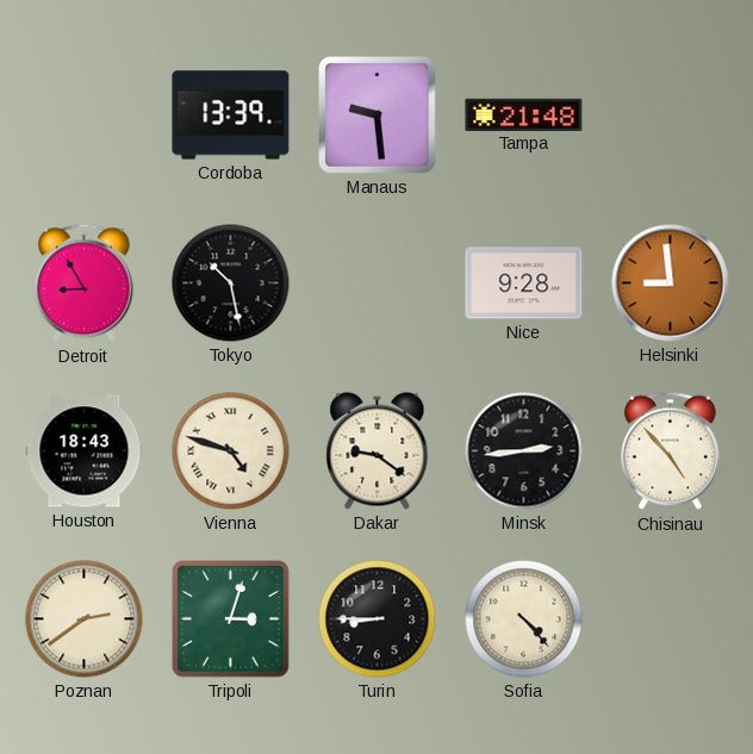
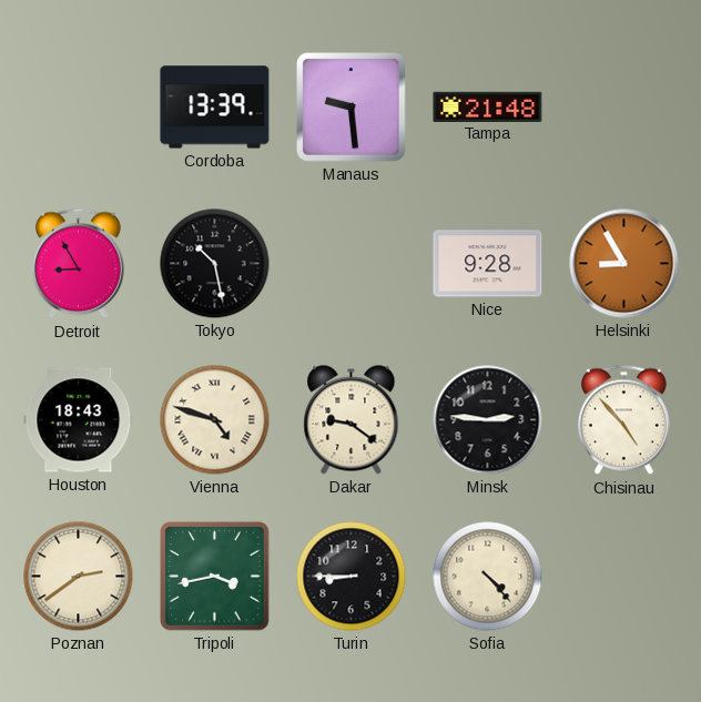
Helsinki: 8:59 -> 8:55 (624, 264)
Minsk: 2:44 -> 2:46 (488, 420)
Tripoli: 3:03 -> 3:43 (215, 577)
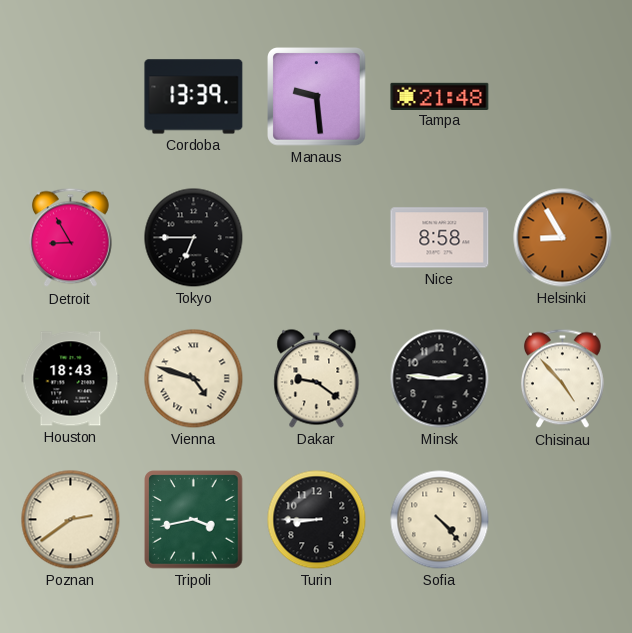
Tokyo: 10:28 -> 6:45 (194, 238)
Nice: 9:28 -> 8:58 (440, 238)
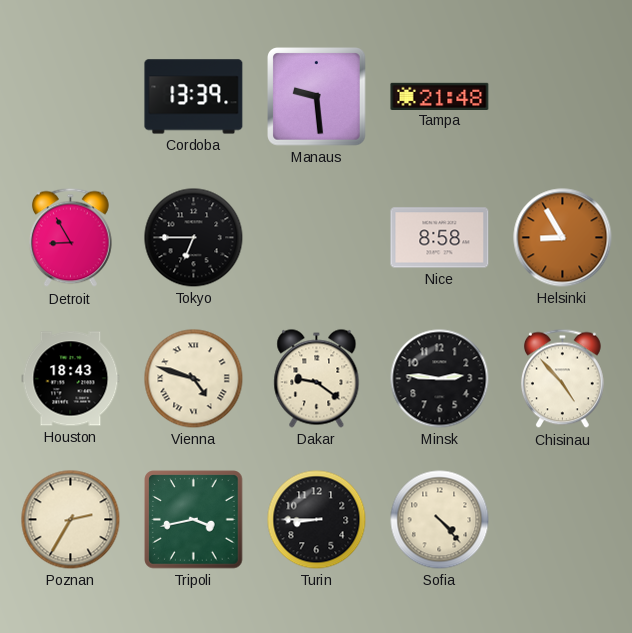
Poznan: 2:39 -> 2:35 (71, 520)
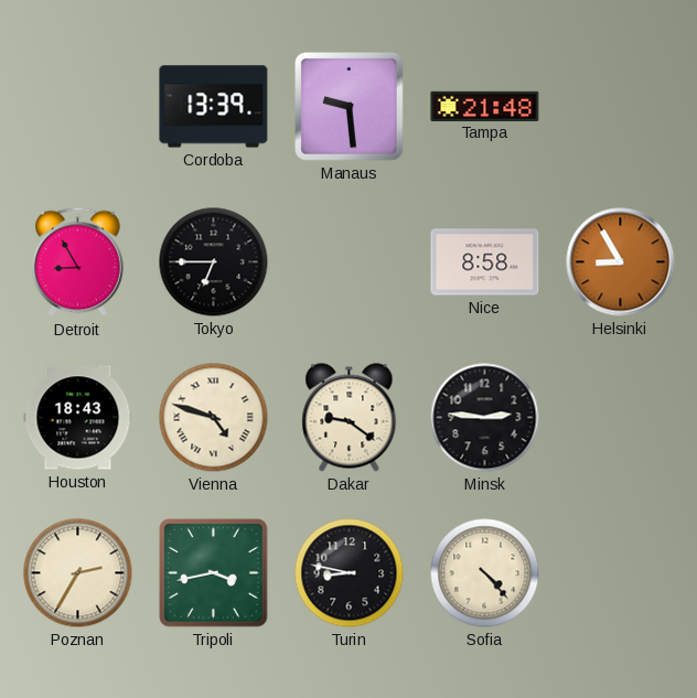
Chisinau: 4:53 -> none (563, 379)
Turin: 8:45 -> 8:47 (350, 573)
